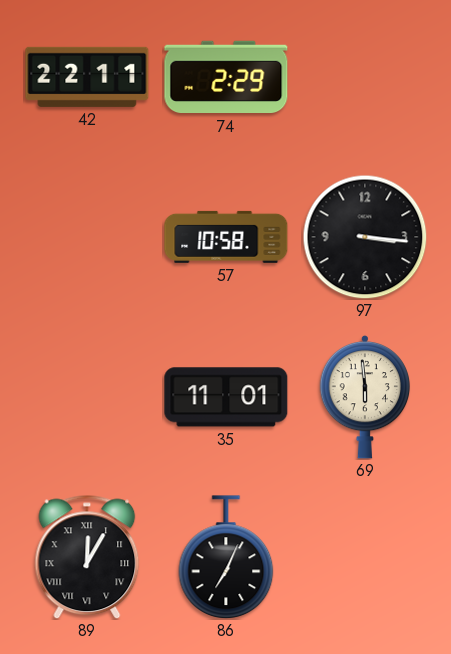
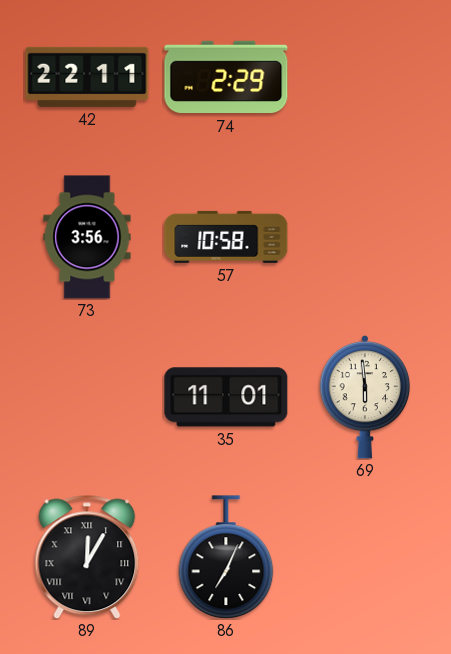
73: none -> 3:56 (87, 237)
97: 3:16 -> none (365, 237)
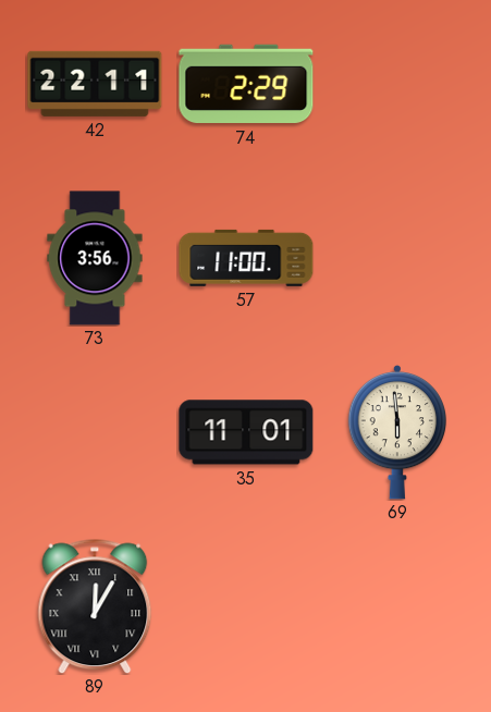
57: 10:58 -> 11:00 (246, 258)
86: 7:04 -> none (226, 557)
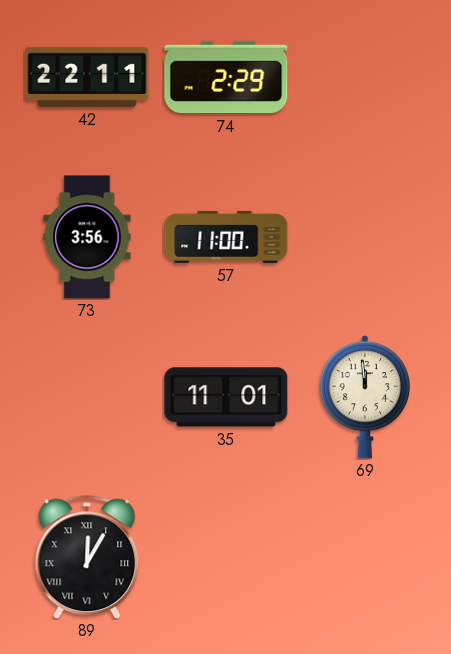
69: 5:59 -> 11:59 (365, 397)
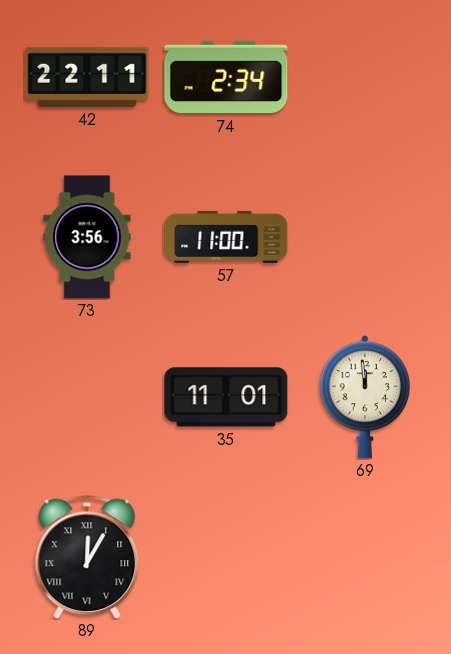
74: 2:29 -> 2:34 (226, 77)
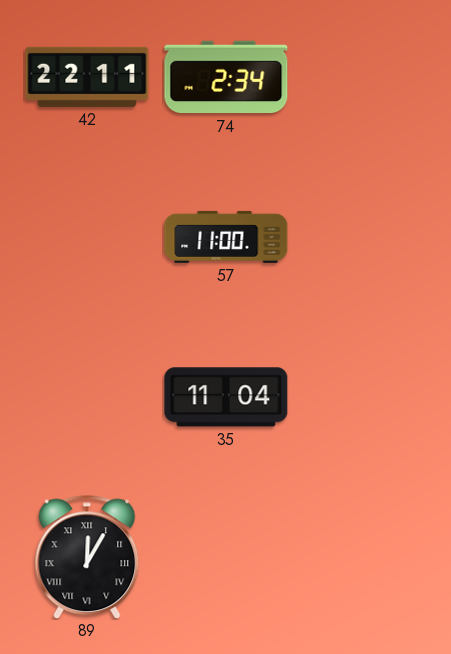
73: 3:56 -> none (87, 237)
35: 11:01 -> 11:04 (226, 397)
69: 11:59 -> none (365, 397)
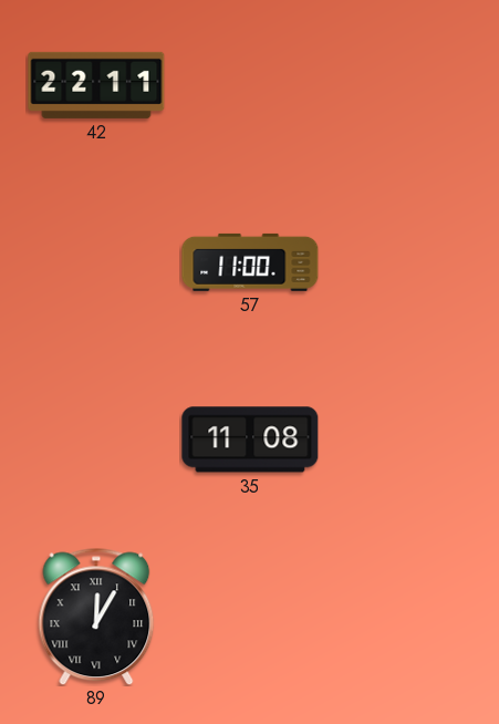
74: 2:34 -> none (226, 77)
35: 11:04 -> 11:08 (250, 439)
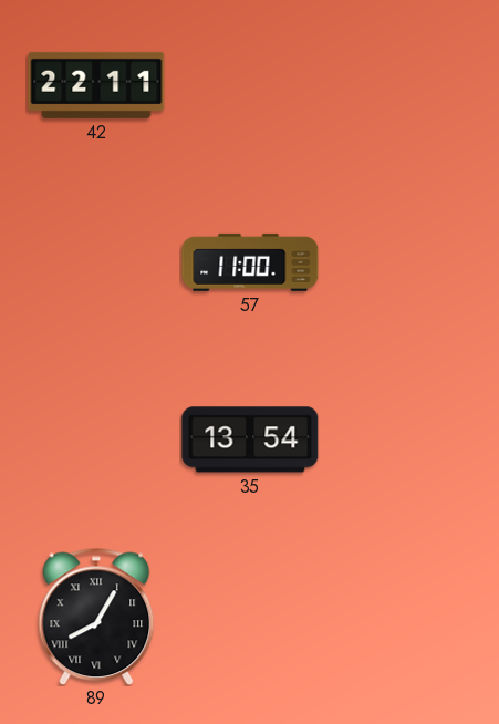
35: 11:08 -> 13:54 (250, 439)
89: 12:05 -> 8:05 (96, 617)
